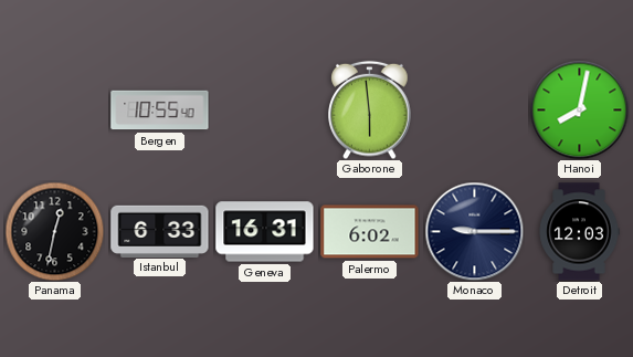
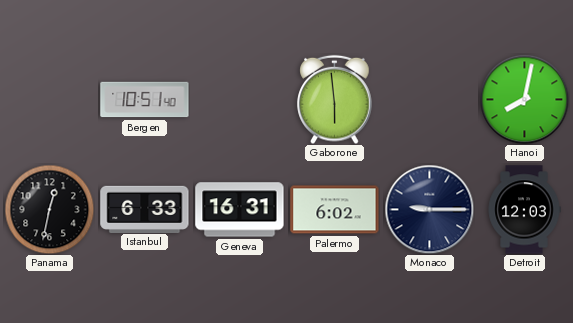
Bergen: 10:55 -> 10:51 (145, 100)
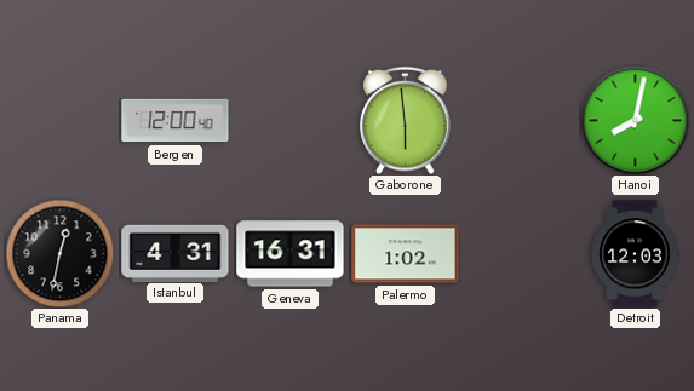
Bergen: 10:51 -> 12:00 (176, 121)
Istanbul: 6:33 -> 4:31 (176, 253)
Palermo: 6:02 -> 1:02 (406, 254)
Monaco: 9:15 -> none (429, 209)
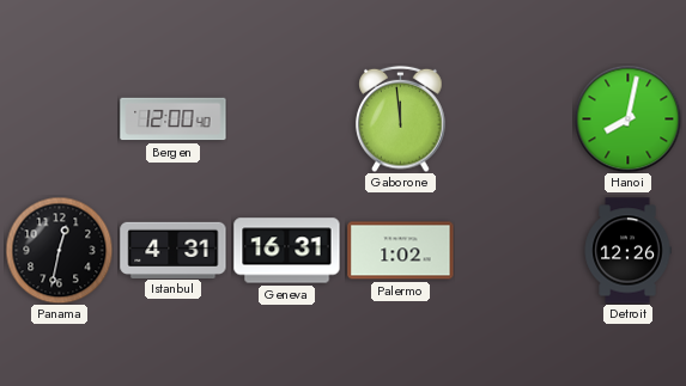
Gaborone: 5:59 -> 11:59 (401, 118)
Detroit: 12:03 -> 12:26 (627, 251)
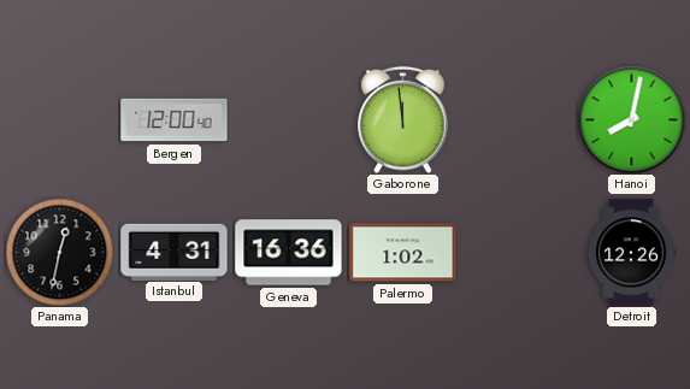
Geneva: 16:31 -> 16:36 (289, 253)
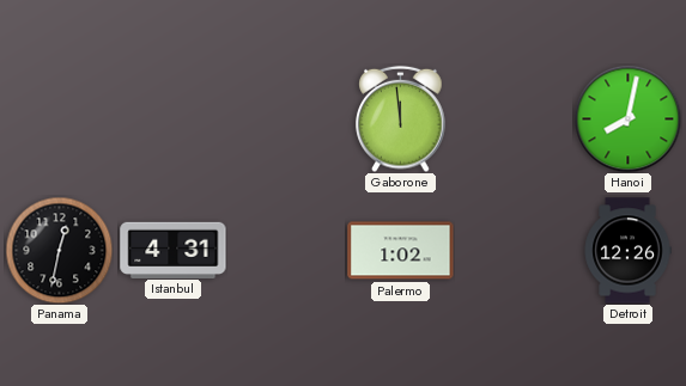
Bergen: 12:00 -> none (175, 120)
Geneva: 16:36 -> none (289, 253)
